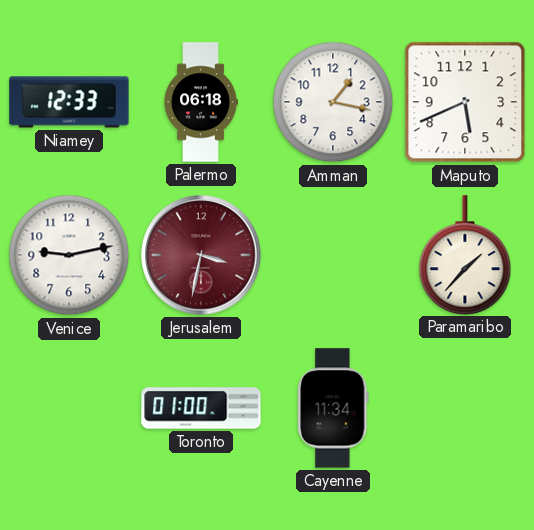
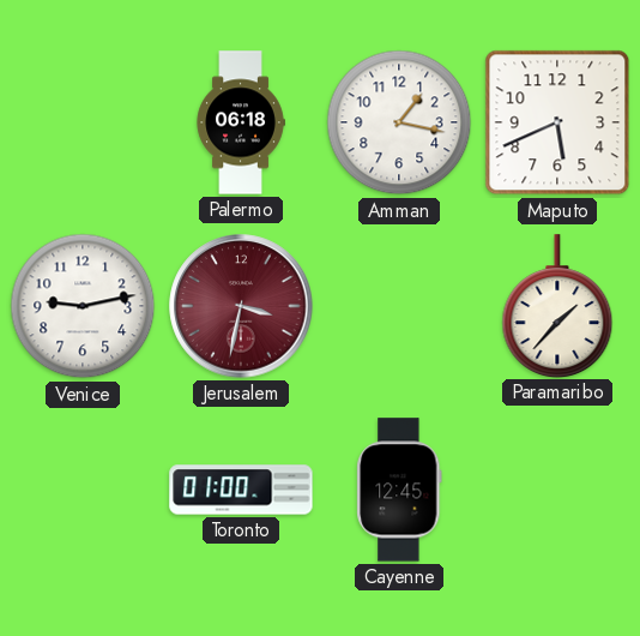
Niamey: 12:33 -> none (69, 102)
Cayenne: 11:34 -> 12:45 (399, 490)
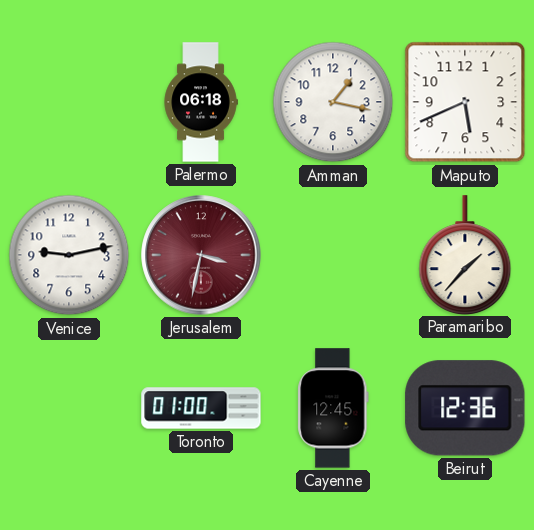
Beirut: none -> 12:36 (465, 408)
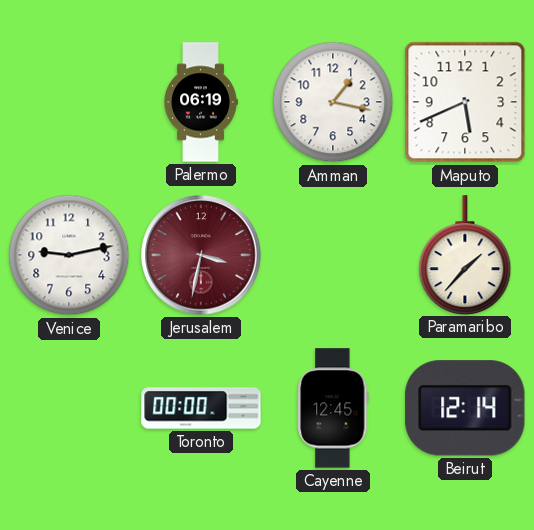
Palermo: 06:18 -> 06:19 (201, 102)
Toronto: 01:00 -> 00:00 (201, 408)
Beirut: 12:36 -> 12:14 (465, 408)
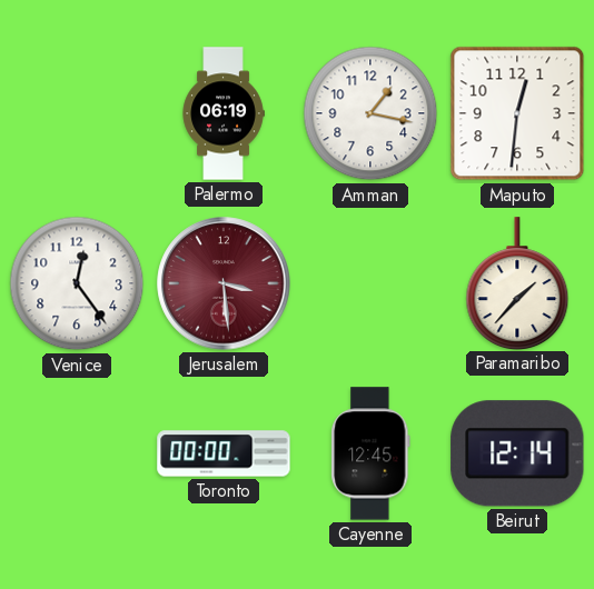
Maputo: 5:41 -> 12:31 (517, 113)
Venice: 9:13 -> 12:24 (77, 283)
Jerusalem: 3:32 -> 3:29 (224, 283)
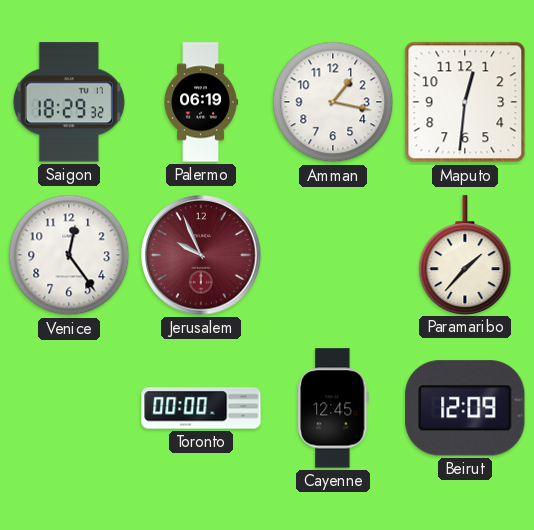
Saigon: none -> 18:29 (69, 102)
Jerusalem: 3:29 -> 9:56 (201, 255)
Beirut: 12:14 -> 12:09 (465, 408)
